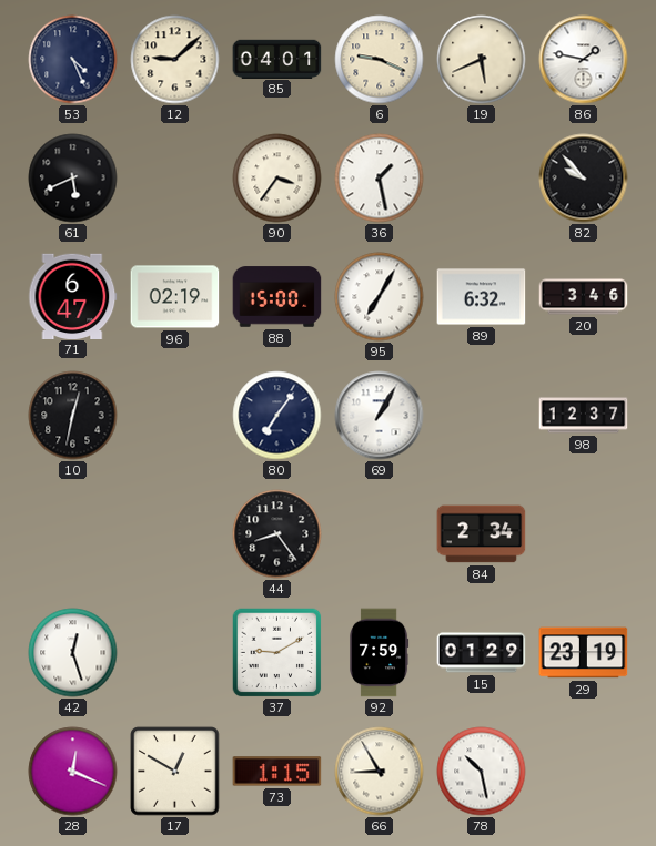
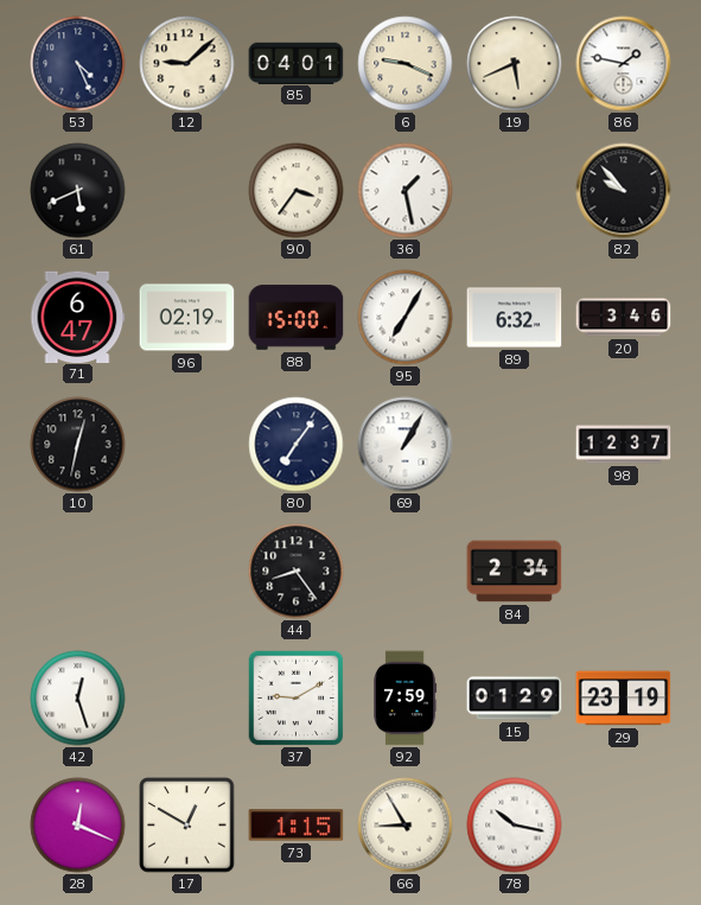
78: 10:28 -> 10:17 (515, 826)
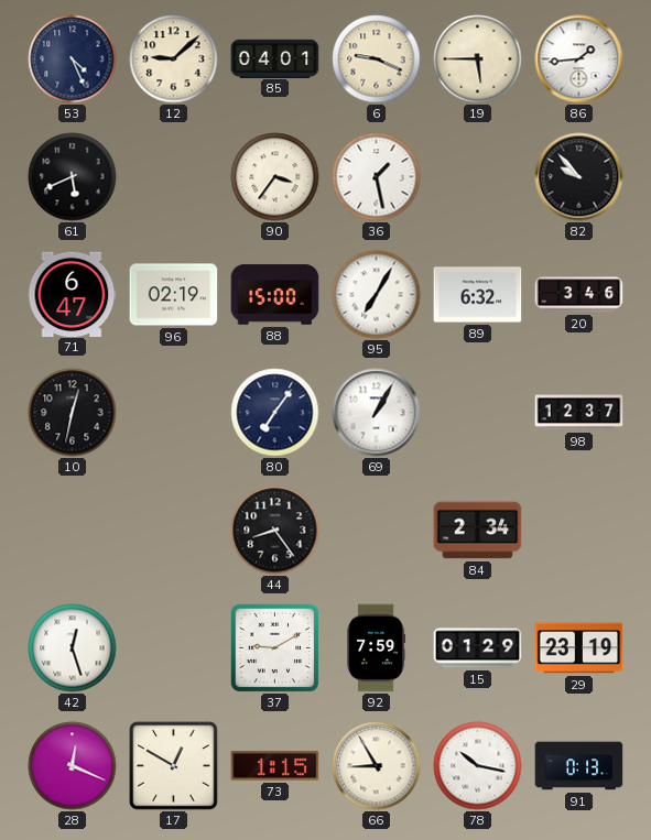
19: 5:41 -> 5:45 (478, 59)
86: 1:47 -> 1:44 (579, 59)
91: none -> 0:13 (579, 766)
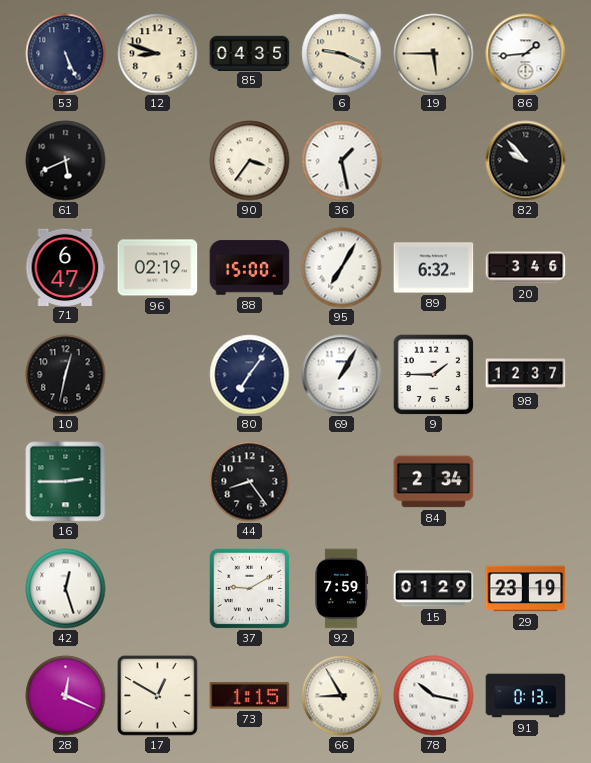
53: 4:26 -> 5:26 (66, 54)
12: 9:08 -> 8:48 (158, 54)
85: 04:01 -> 04:35 (250, 53)
9: none -> 1:45 (433, 374)
16: none -> 2:45 (66, 482)
